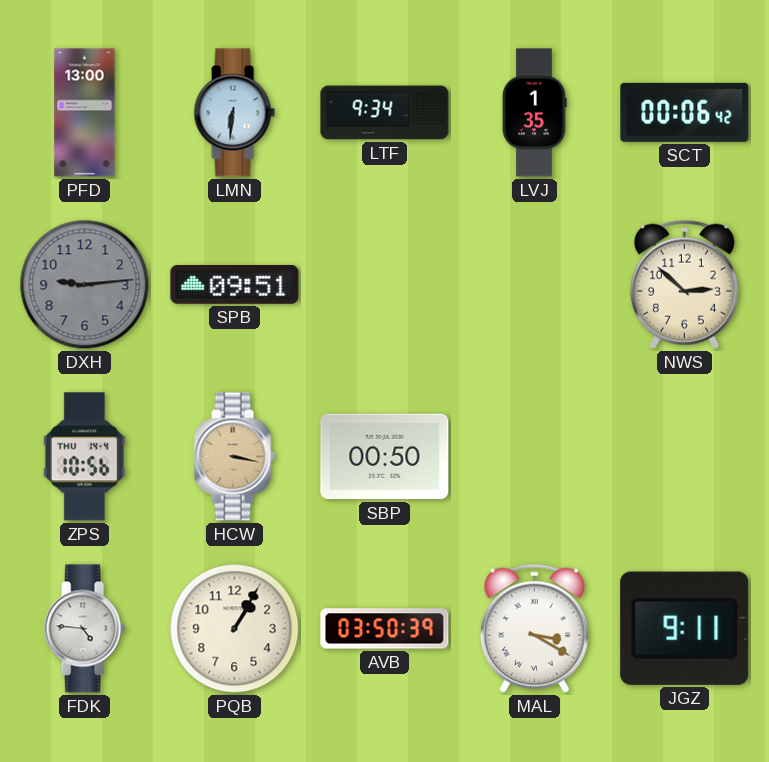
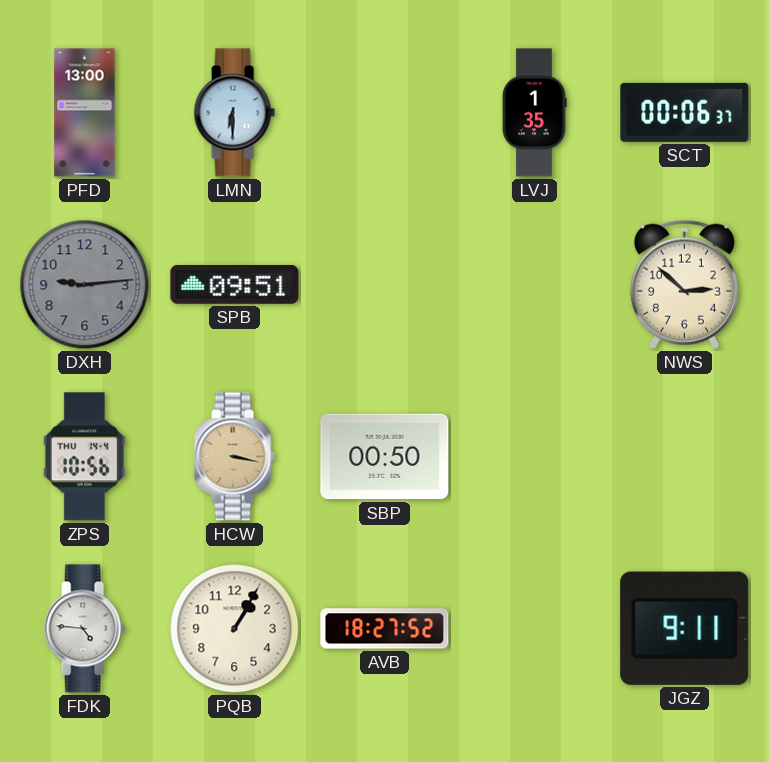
LMN: 6:31 -> 6:30 (234, 113)
LTF: 9:34 -> none (385, 113)
SCT: 00:06:42 -> 00:06:37 (685, 112)
AVB: 03:50 -> 18:27 (385, 629)
MAL: 3:20 -> none (534, 628)
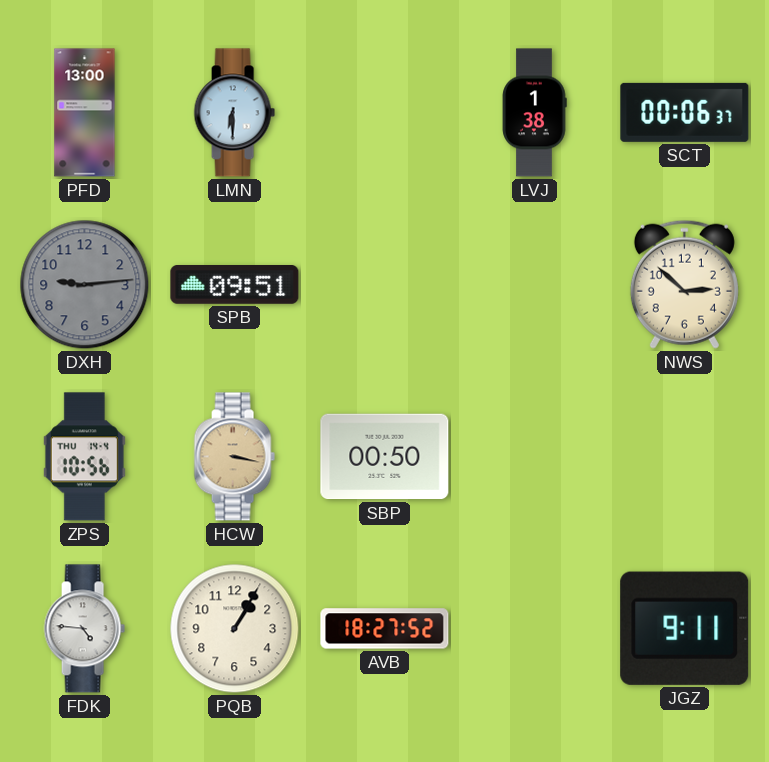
LVJ: 1:35 -> 1:38 (534, 113)
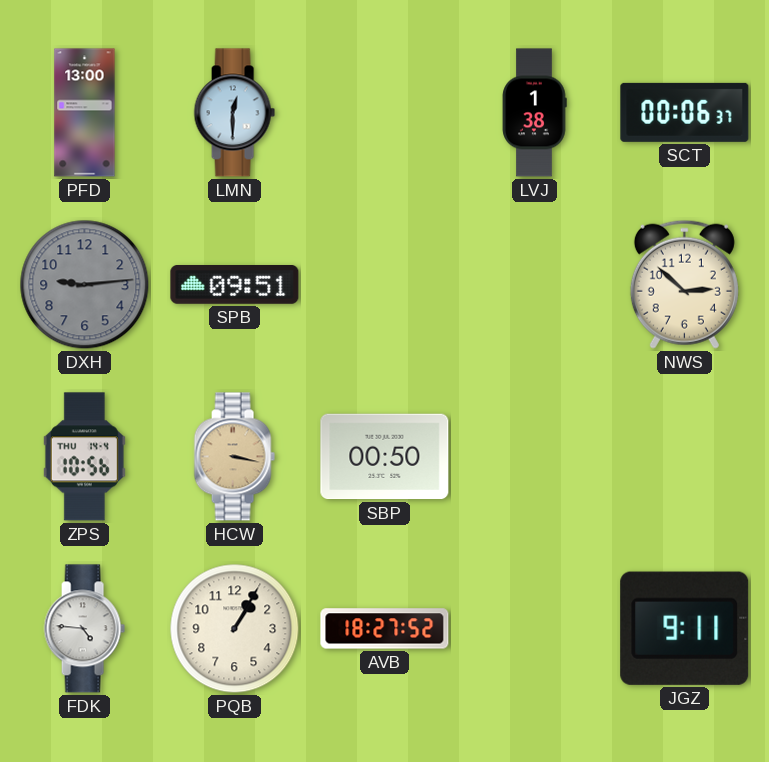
LMN: 6:30 -> 12:30 (234, 113)
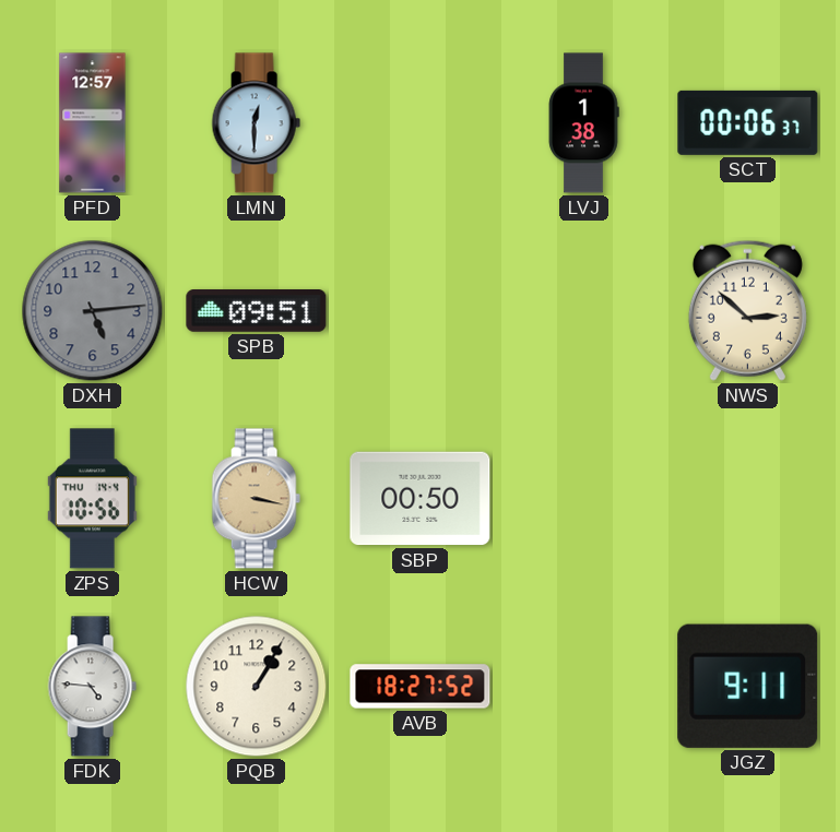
PFD: 13:00 -> 12:57 (93, 123)
DXH: 9:14 -> 5:14 (93, 311)
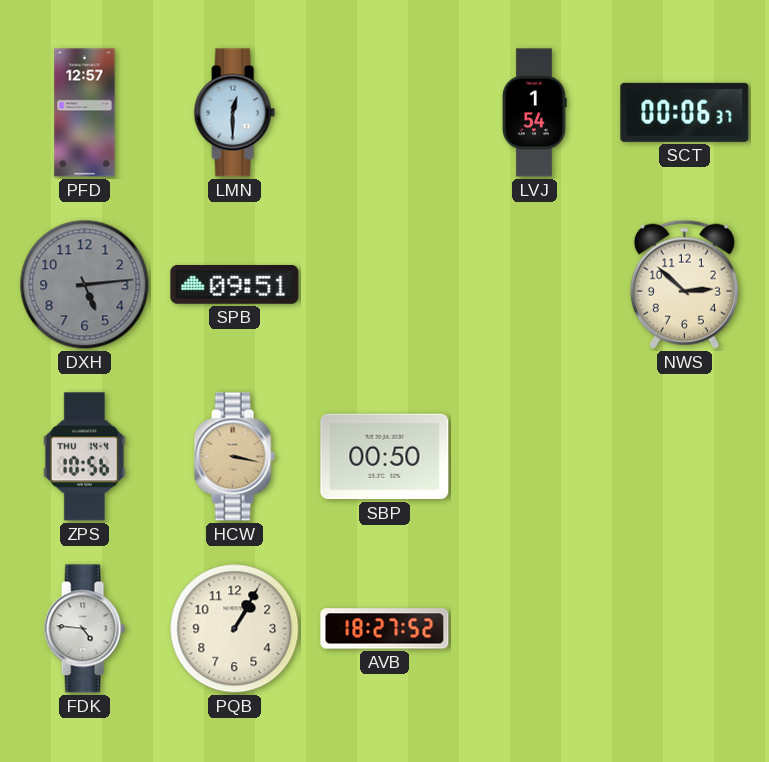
LVJ: 1:38 -> 1:54 (534, 113)
JGZ: 9:11 -> none (748, 686)
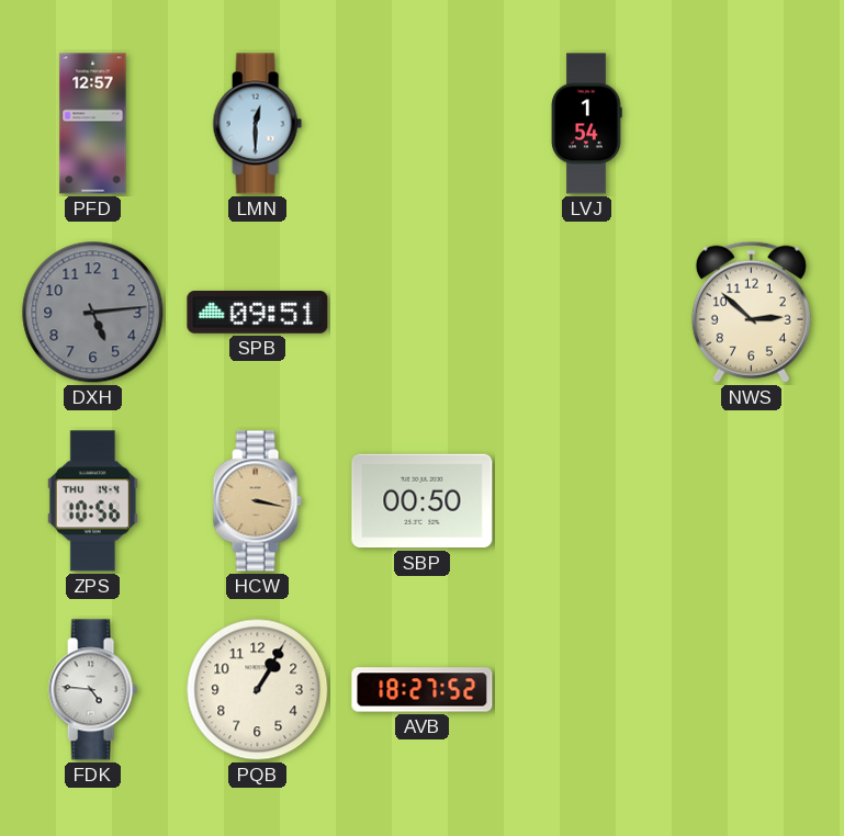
SCT: 00:06 -> none (685, 112)
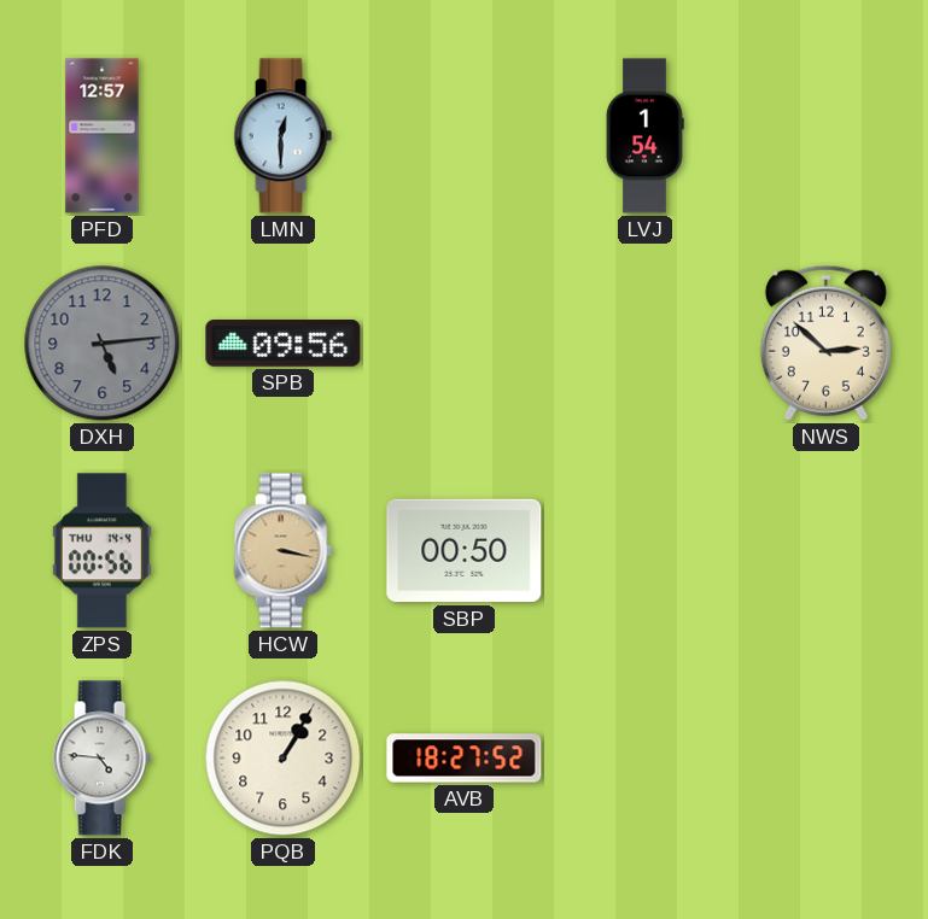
SPB: 09:51 -> 09:56 (284, 344)
ZPS: 10:56 -> 00:56 (101, 551)
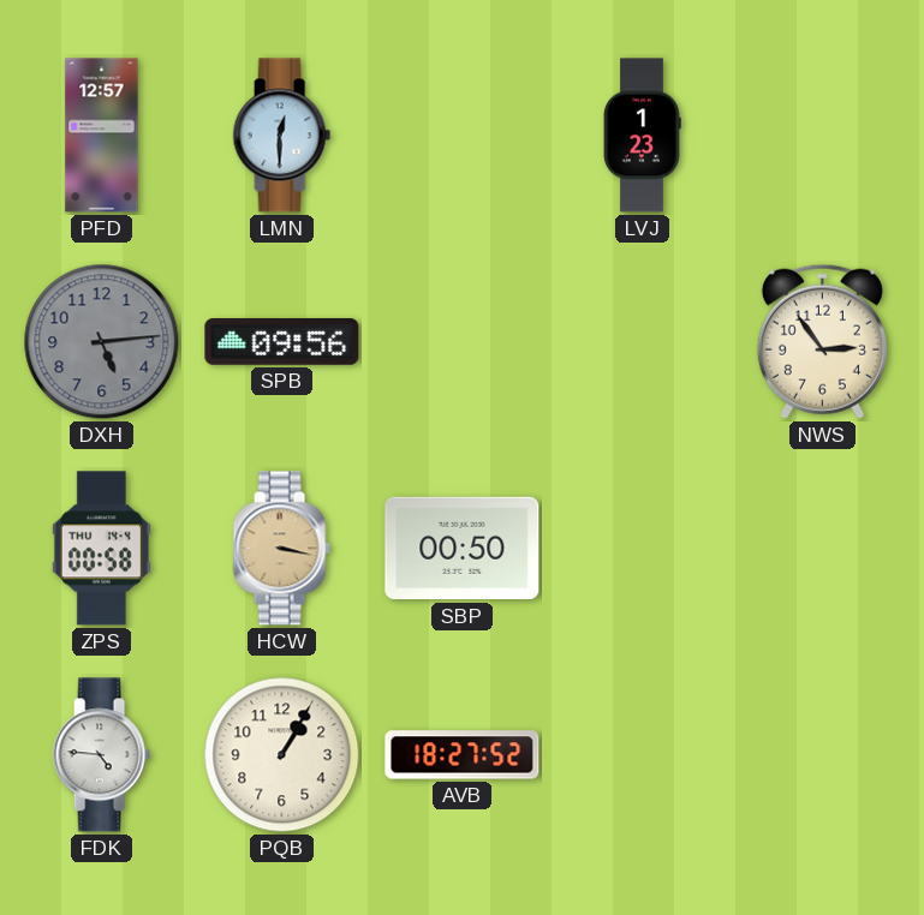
LVJ: 1:54 -> 1:23 (642, 136)
NWS: 2:52 -> 2:54 (822, 341)
ZPS: 00:56 -> 00:58 (101, 549)
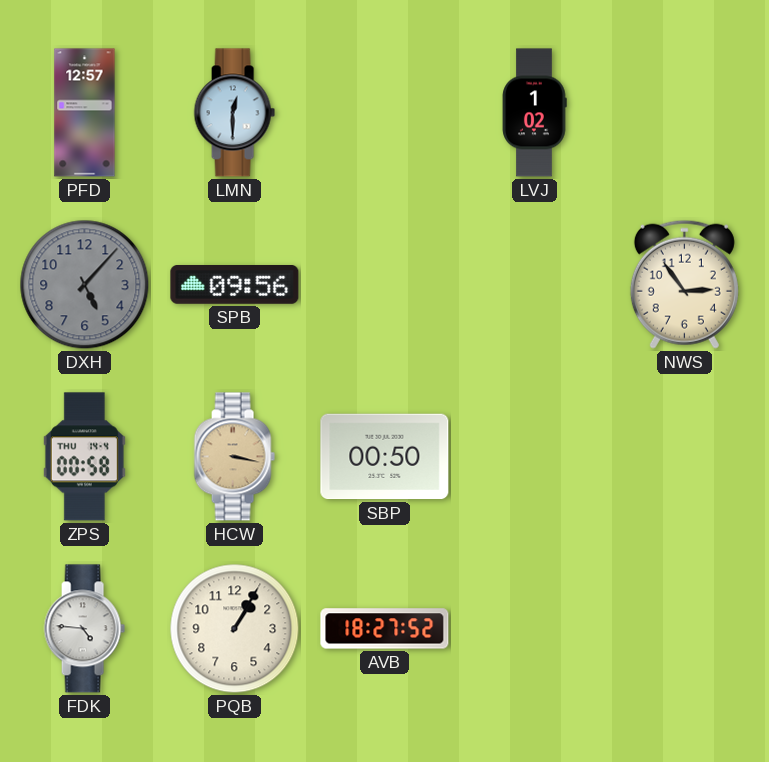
LVJ: 1:23 -> 1:02 (534, 113)
DXH: 5:14 -> 5:07 (85, 285)
